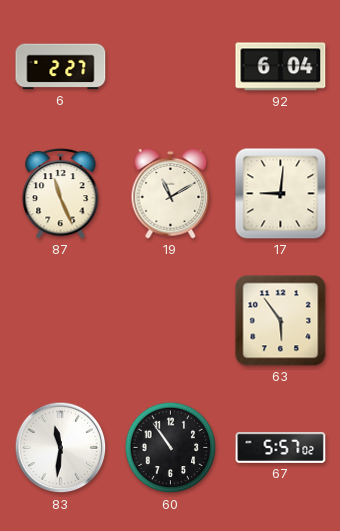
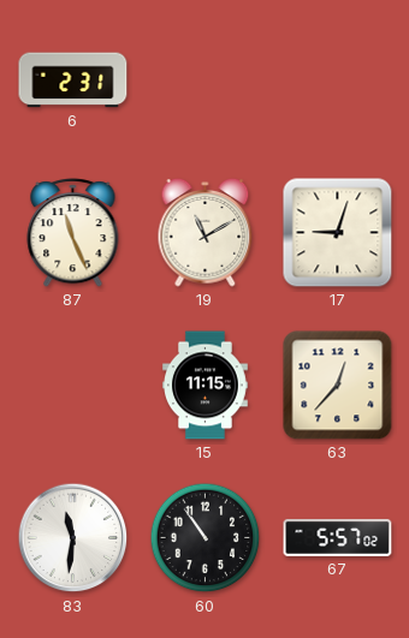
6: 2:27 -> 2:31 (73, 81)
92: 6:04 -> none (281, 67)
17: 9:01 -> 9:03 (338, 233)
15: none -> 11:15 (206, 386)
63: 5:54 -> 12:37 (338, 386)
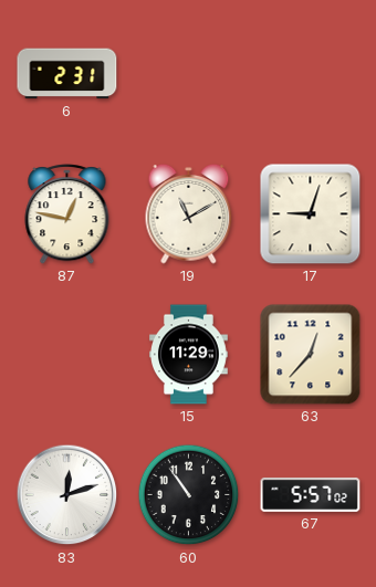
87: 11:26 -> 12:47 (67, 214)
15: 11:15 -> 11:29 (189, 355)
83: 11:31 -> 12:12 (67, 495)
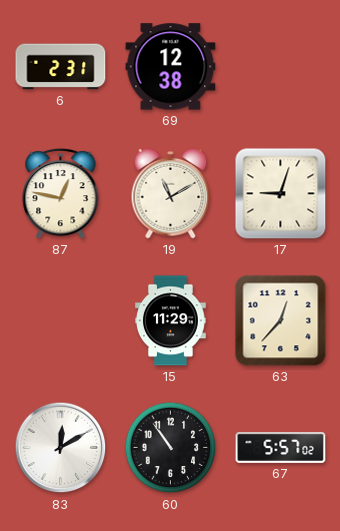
69: none -> 12:38 (171, 67)
83: 12:12 -> 12:10 (61, 448)
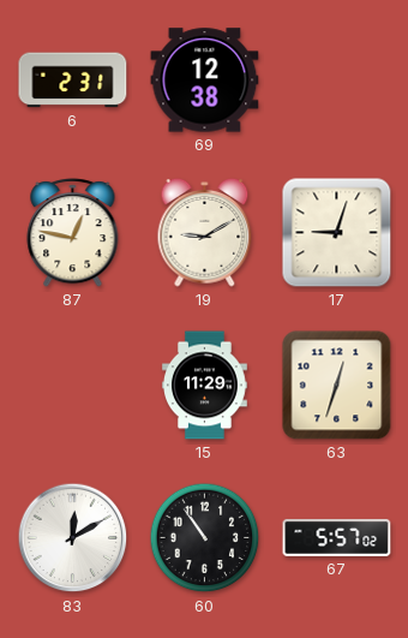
19: 11:10 -> 9:10 (205, 232)
63: 12:37 -> 12:33 (337, 386)
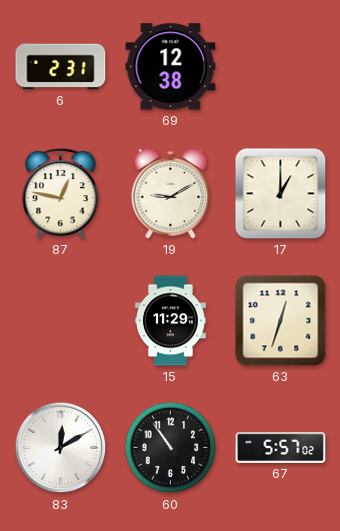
17: 9:03 -> 1:00 (281, 194)
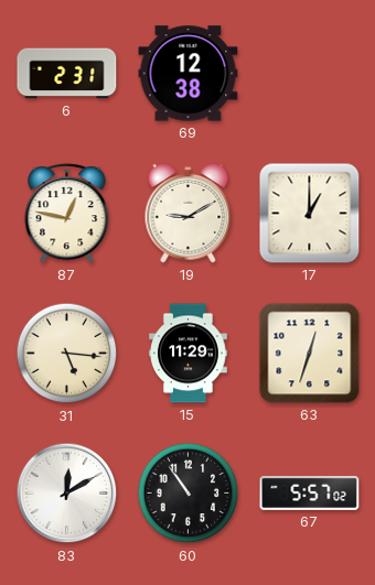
31: none -> 5:16 (67, 354)
